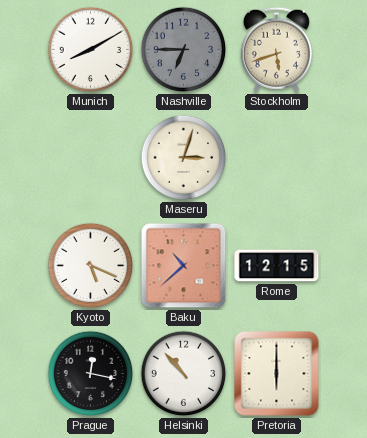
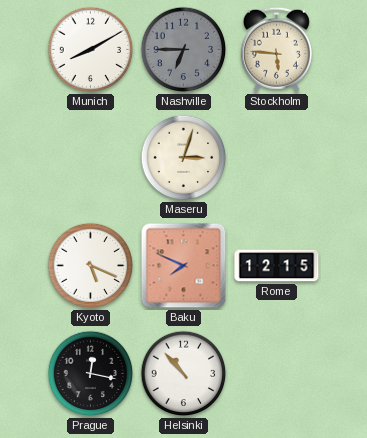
Stockholm: 5:42 -> 5:46 (276, 49)
Baku: 10:38 -> 7:49 (184, 266)
Pretoria: 6:00 -> none (277, 374)
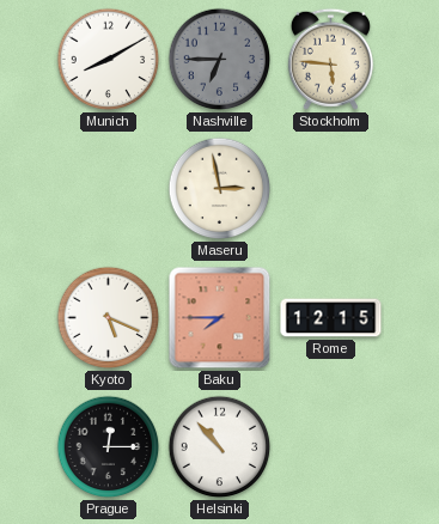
Maseru: 3:03 -> 2:58 (220, 189)
Baku: 7:49 -> 7:45 (220, 318)
Prague: 12:17 -> 12:15 (109, 447)
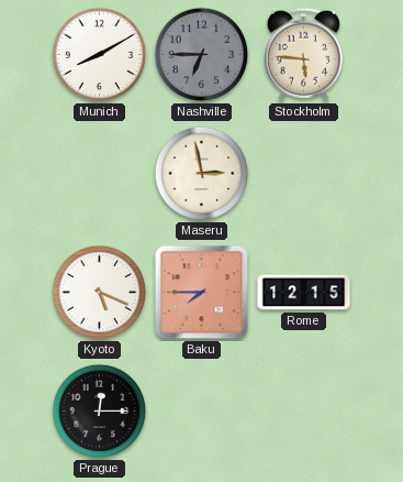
Helsinki: 10:53 -> none (220, 447)
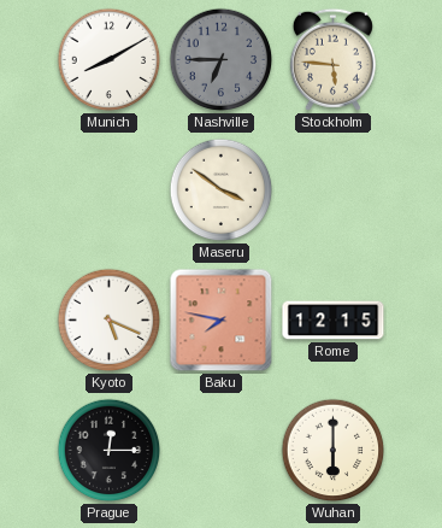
Maseru: 2:58 -> 3:51 (222, 190)
Baku: 7:45 -> 7:47 (222, 321)
Wuhan: none -> 6:00 (334, 451)
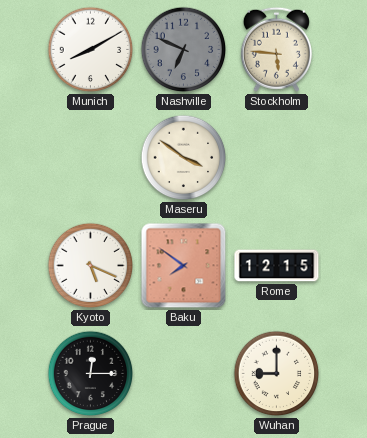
Nashville: 6:45 -> 6:49 (184, 50)
Baku: 7:47 -> 7:51 (184, 266)
Wuhan: 6:00 -> 9:00 (277, 374)
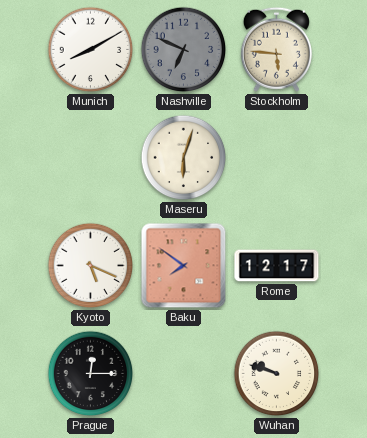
Maseru: 3:51 -> 6:03 (184, 158)
Rome: 12:15 -> 12:17 (277, 266)
Wuhan: 9:00 -> 9:48 (277, 374)
